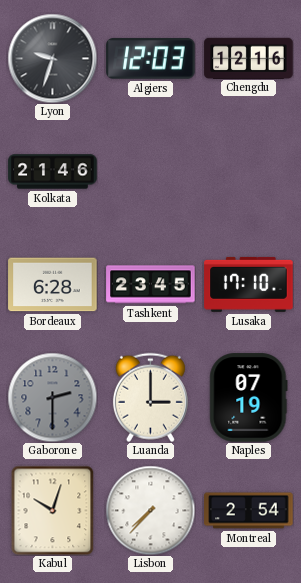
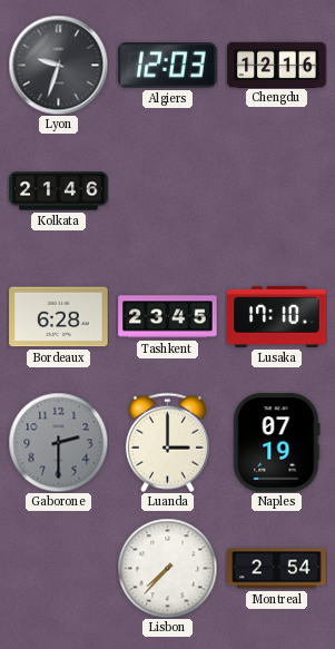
Kabul: 10:03 -> none (53, 510)
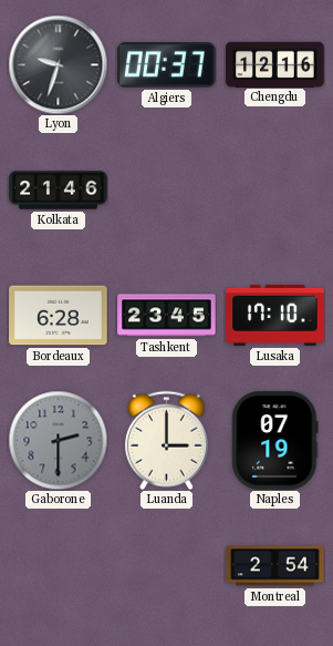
Algiers: 12:03 -> 00:37 (167, 65)
Lisbon: 7:37 -> none (167, 568)
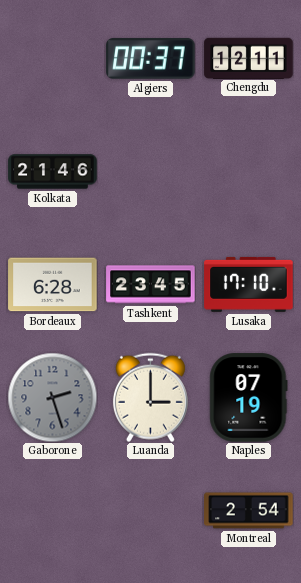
Lyon: 9:33 -> none (58, 64)
Chengdu: 12:16 -> 12:11 (249, 58)
Gaborone: 2:30 -> 2:27 (52, 397)
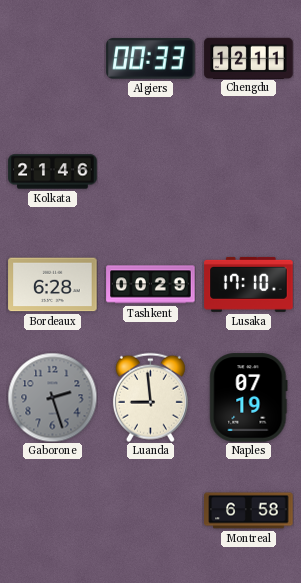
Algiers: 00:37 -> 00:33 (151, 59)
Tashkent: 23:45 -> 00:29 (151, 285)
Luanda: 3:00 -> 8:59 (150, 397)
Montreal: 2:54 -> 6:58 (249, 511)
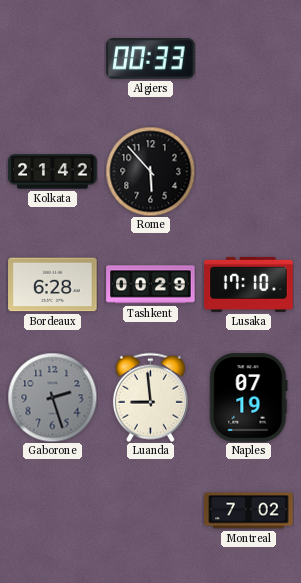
Chengdu: 12:11 -> none (249, 58)
Kolkata: 21:46 -> 21:42 (53, 172)
Rome: none -> 5:53 (150, 171)
Montreal: 6:58 -> 7:02 (249, 511)
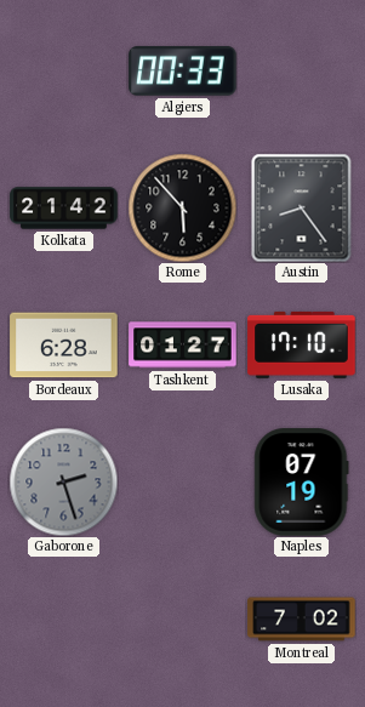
Austin: none -> 8:24 (302, 207)
Tashkent: 00:29 -> 01:27 (183, 346)
Luanda: 8:59 -> none (150, 397)
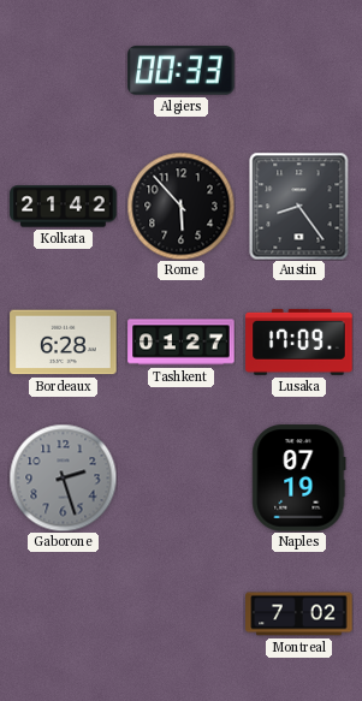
Lusaka: 17:10 -> 17:09 (299, 341)
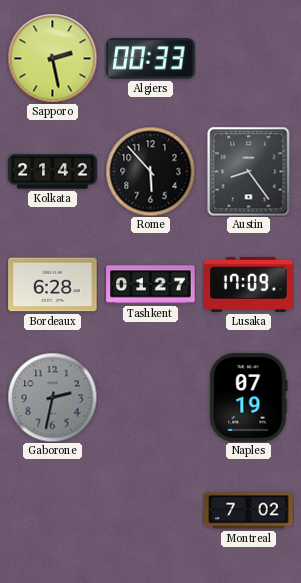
Sapporo: none -> 2:28 (52, 58)
Gaborone: 2:27 -> 2:32 (52, 397)
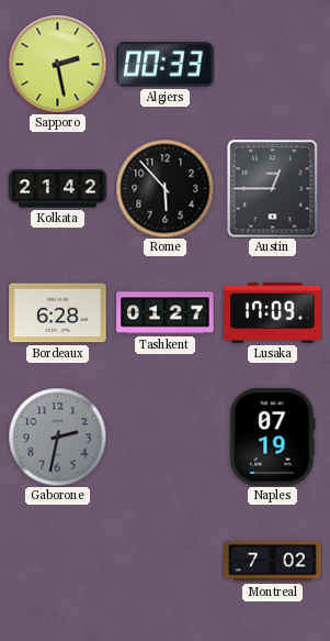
Austin: 8:24 -> 12:45 (273, 188)
